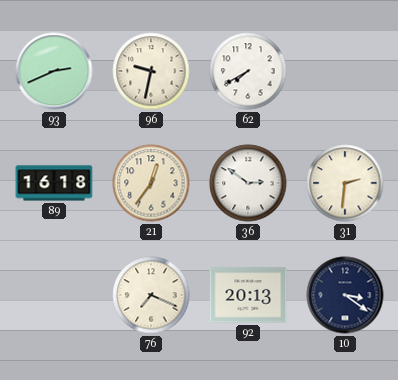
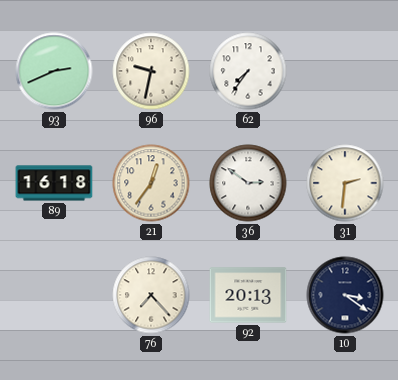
62: 7:40 -> 7:36 (248, 71)
76: 7:19 -> 7:23 (151, 295)
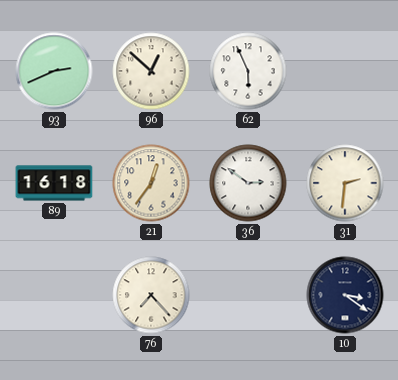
96: 9:32 -> 12:52 (151, 71)
62: 7:36 -> 5:56 (248, 71)
92: 20:13 -> none (248, 295)
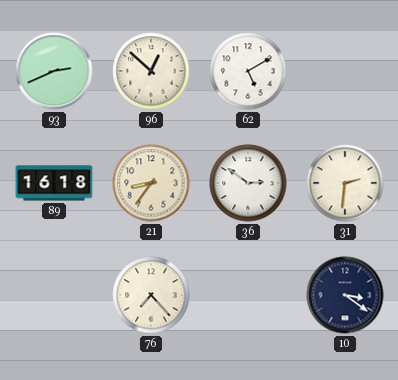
62: 5:56 -> 5:10 (248, 71)
21: 12:36 -> 8:36 (151, 183)
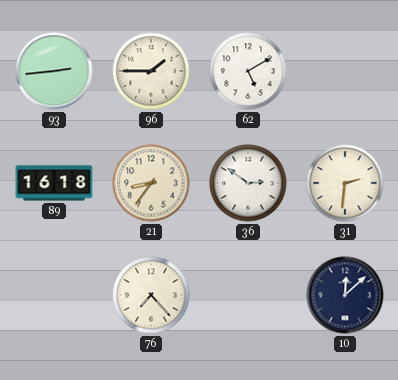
93: 2:41 -> 2:44 (54, 71)
96: 12:52 -> 1:45 (151, 71)
10: 3:21 -> 12:08 (345, 295)
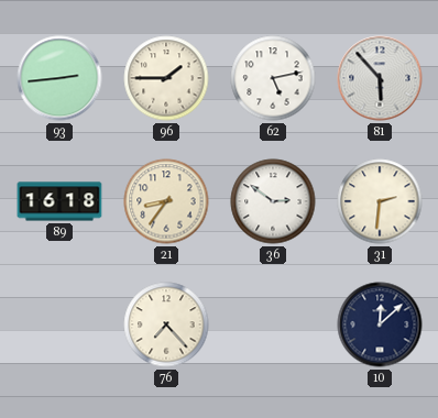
62: 5:10 -> 5:13 (273, 78)
81: none -> 5:53 (380, 78)
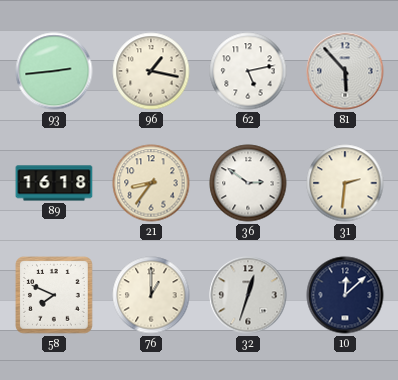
96: 1:45 -> 1:17 (151, 71)
58: none -> 7:49 (55, 296)
76: 7:23 -> 1:00 (151, 295)
32: none -> 12:33 (248, 295)
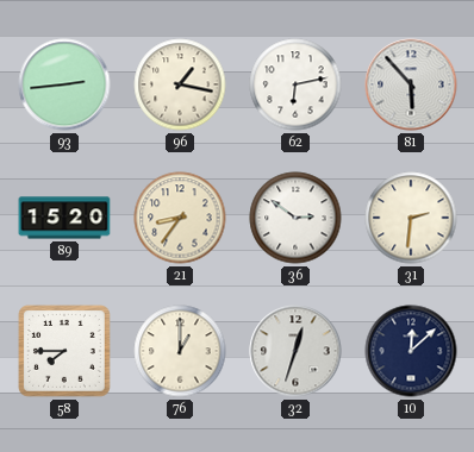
62: 5:13 -> 6:13 (295, 84)
89: 16:18 -> 15:20 (64, 218)
58: 7:49 -> 7:45 (66, 352)
